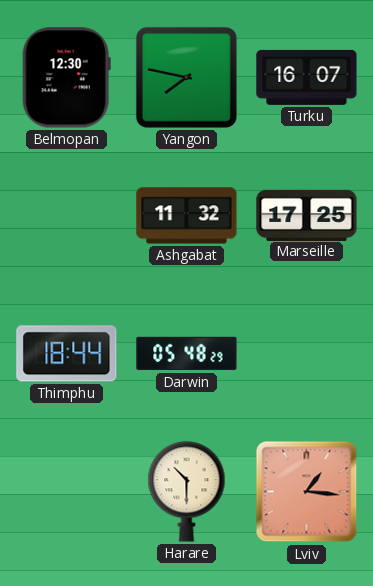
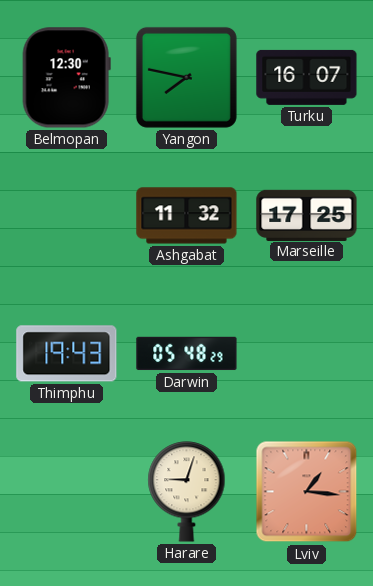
Thimphu: 18:44 -> 19:43 (67, 354)
Harare: 10:30 -> 9:03 (187, 492)
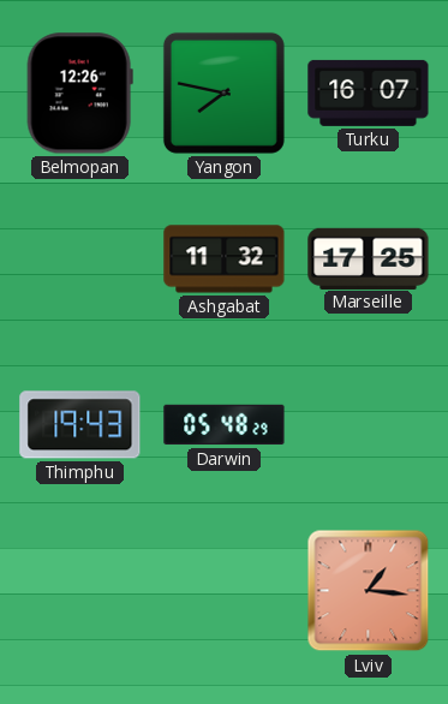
Belmopan: 12:30 -> 12:26 (79, 94)
Harare: 9:03 -> none (187, 492)
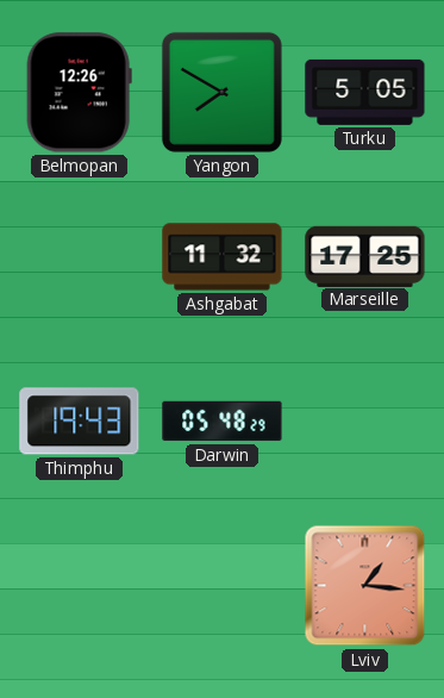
Yangon: 7:47 -> 7:50 (221, 92)
Turku: 16:07 -> 5:05 (365, 92)
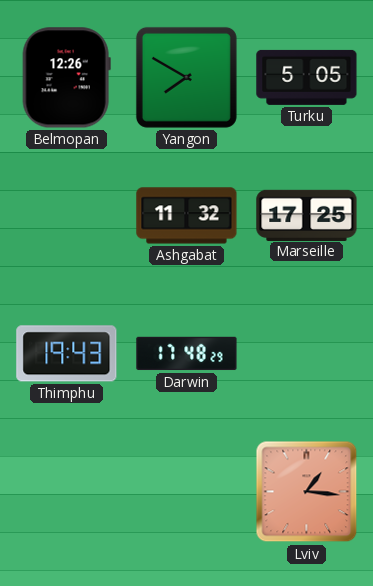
Darwin: 05:48 -> 17:48 (187, 354)
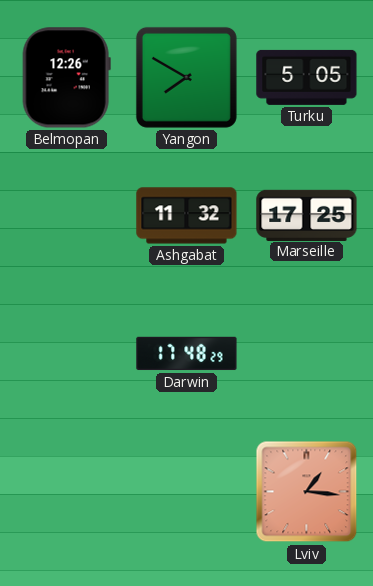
Thimphu: 19:43 -> none (67, 354)
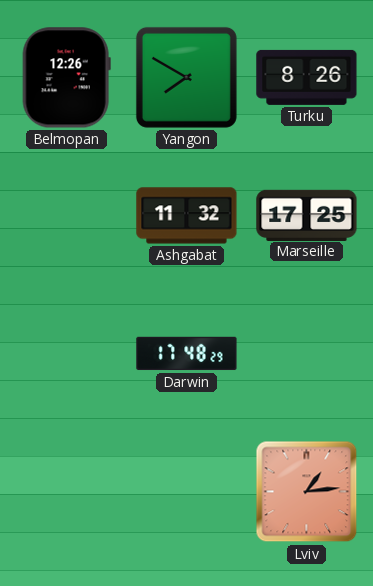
Turku: 5:05 -> 8:26 (307, 77)
Lviv: 1:16 -> 1:14 (307, 492)
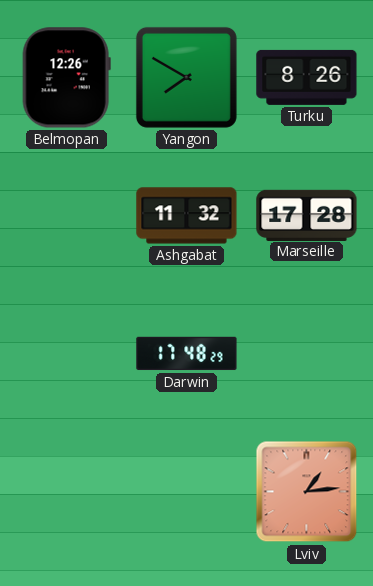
Marseille: 17:25 -> 17:28 (307, 215)
